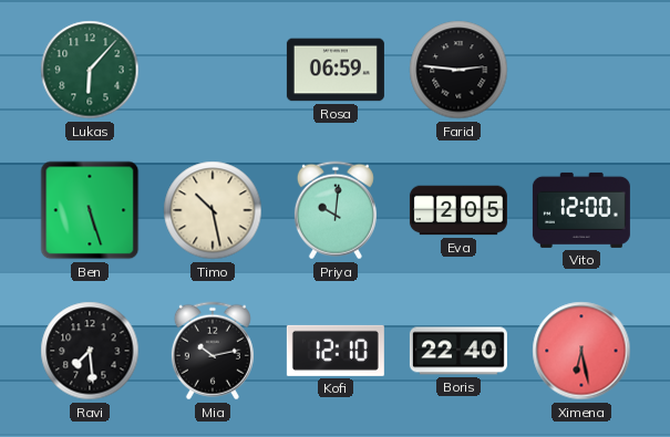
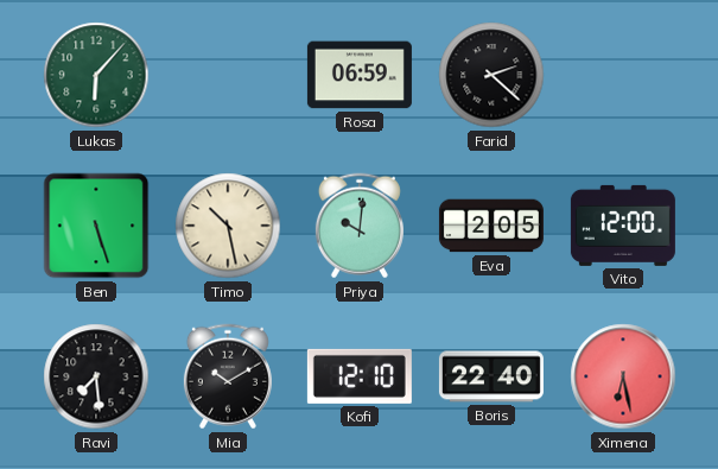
Farid: 2:46 -> 2:22 (491, 75)
Mia: 10:13 -> 10:10 (228, 376)
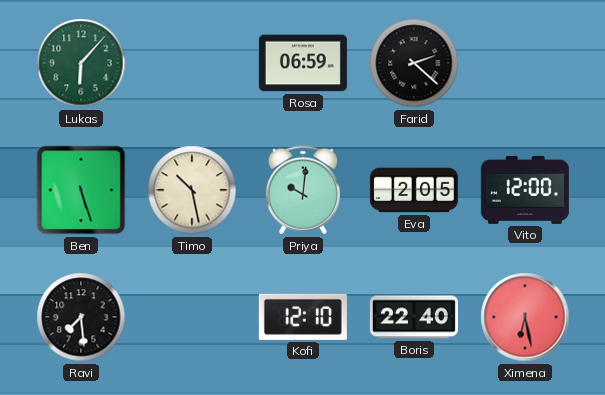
Mia: 10:10 -> none (228, 376)
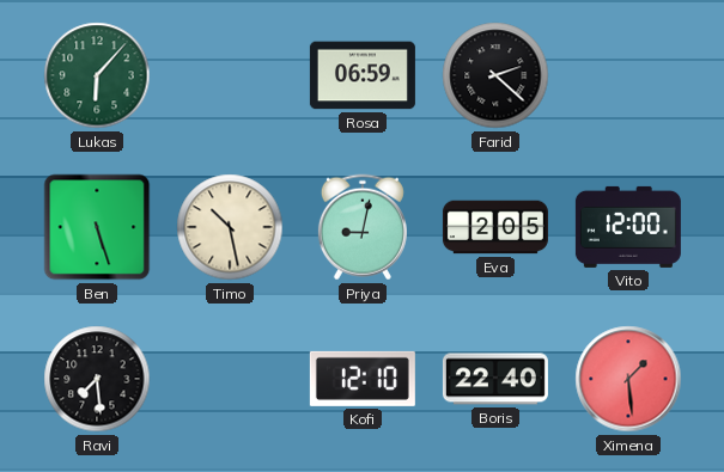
Priya: 10:01 -> 9:02 (363, 227)
Ximena: 6:28 -> 1:29 (628, 379)
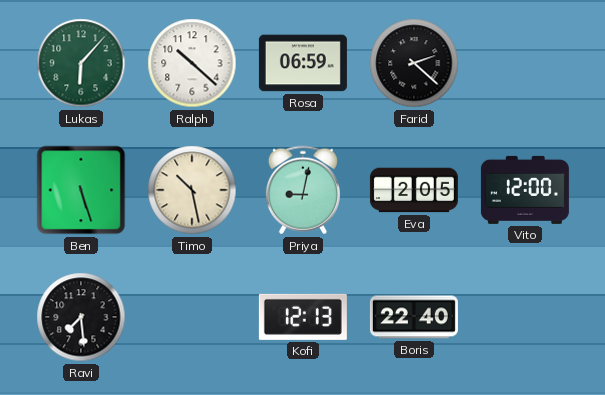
Ralph: none -> 10:22 (192, 63)
Kofi: 12:10 -> 12:13 (303, 317)
Ximena: 1:29 -> none (628, 379)
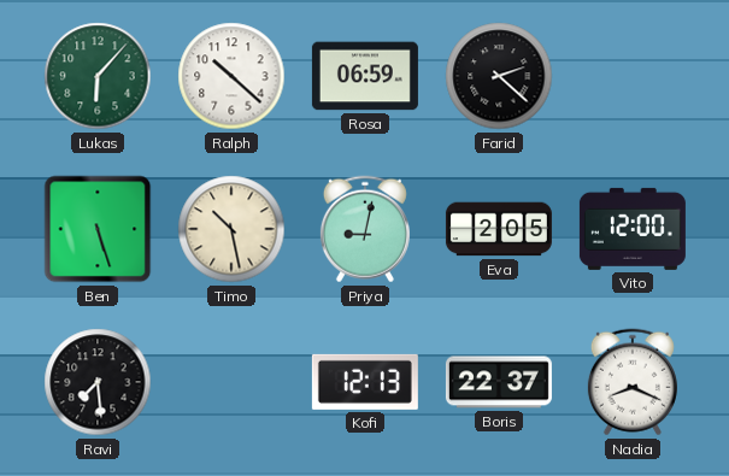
Boris: 22:40 -> 22:37 (499, 382)
Nadia: none -> 8:19 (633, 382)
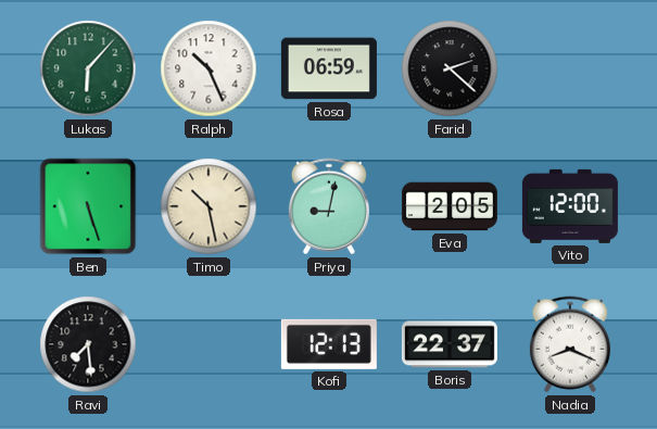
Ralph: 10:22 -> 10:26 (209, 68)
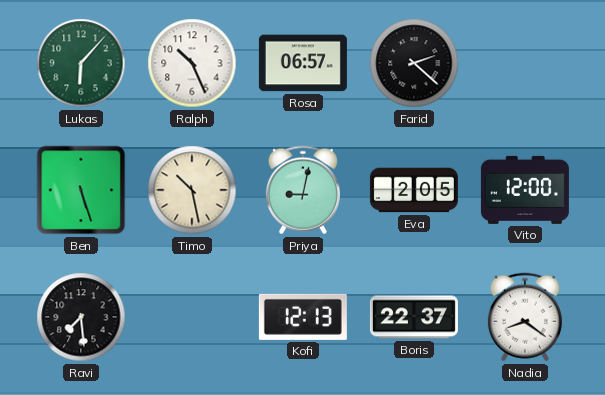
Rosa: 06:59 -> 06:57 (303, 63)
Nadia: 8:19 -> 8:21 (525, 317)
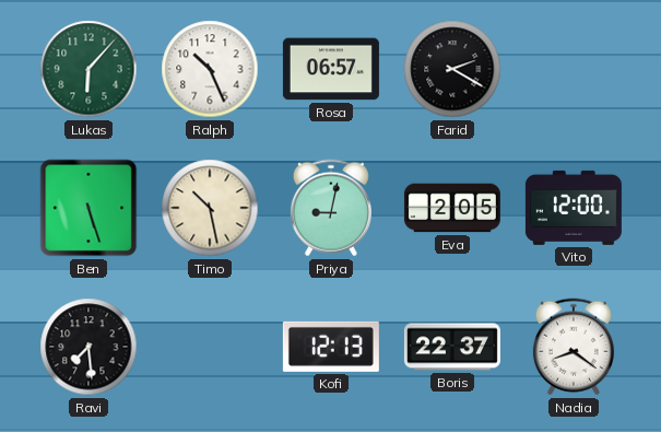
Farid: 2:22 -> 2:20 (452, 69)
